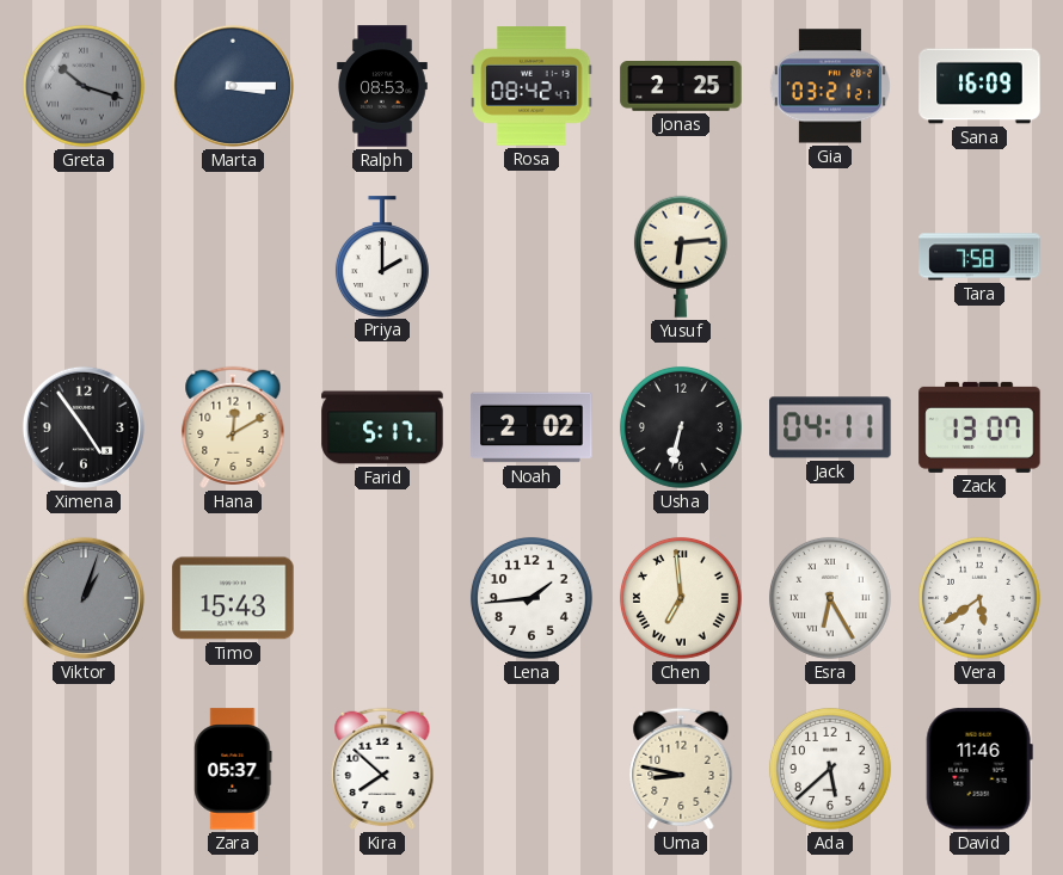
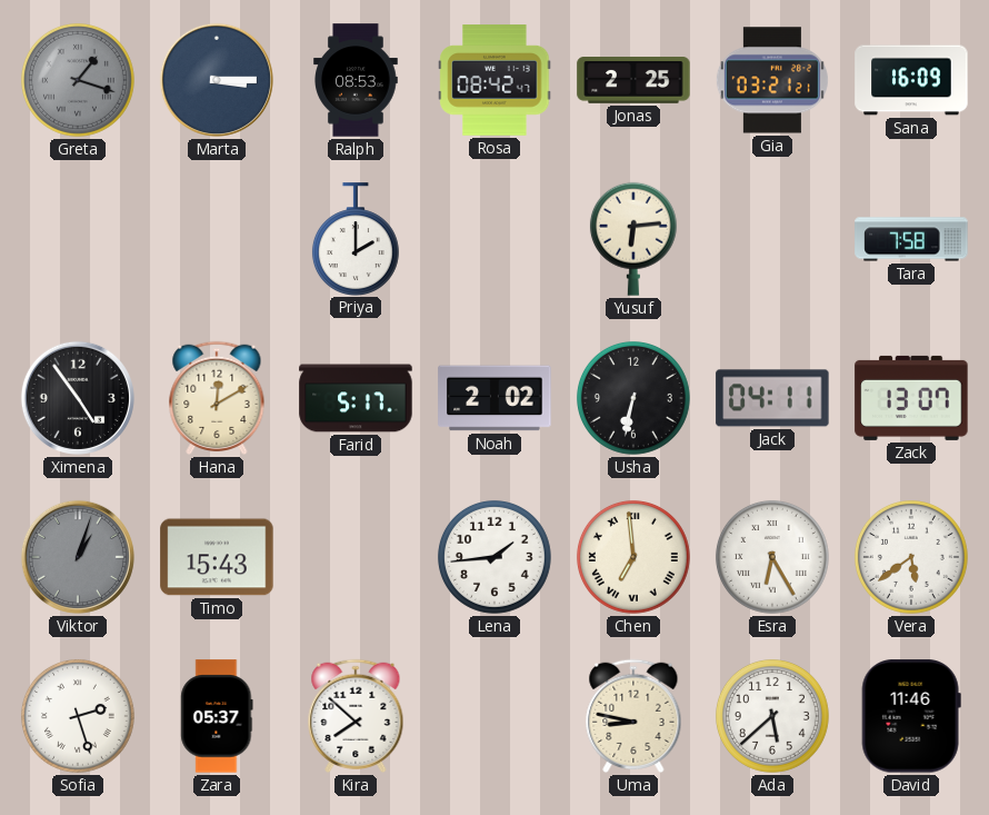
Greta: 10:18 -> 1:18 (78, 80)
Sofia: none -> 2:27 (78, 716)
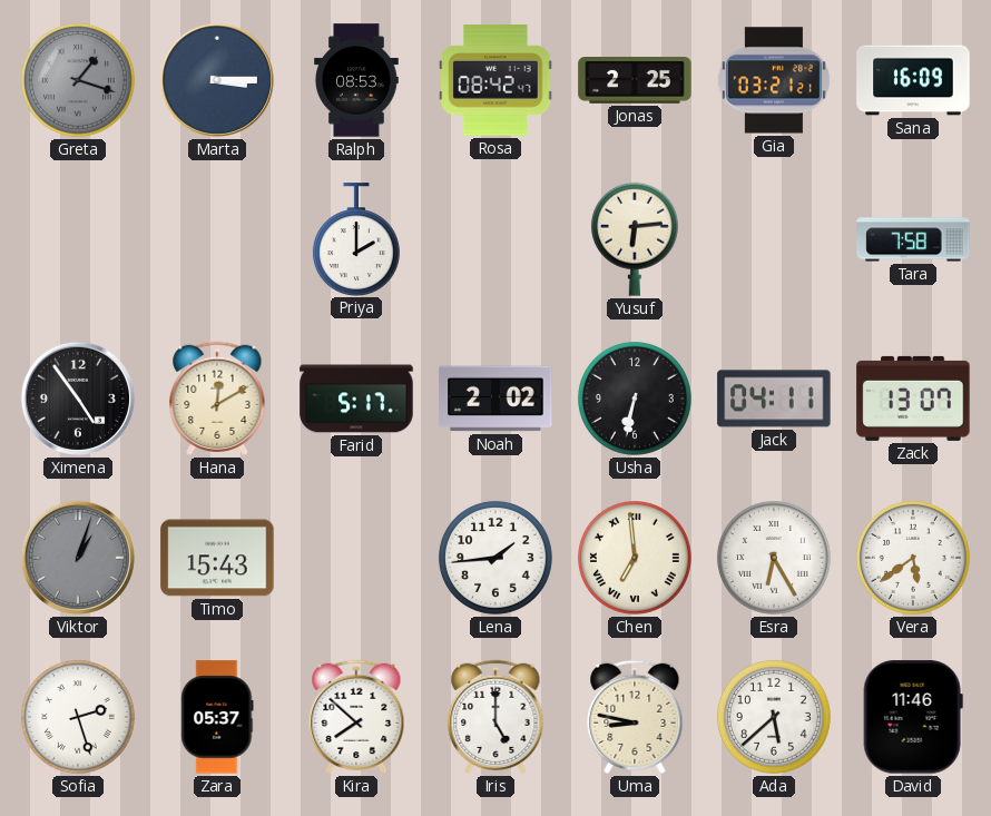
Iris: none -> 5:00 (495, 717)
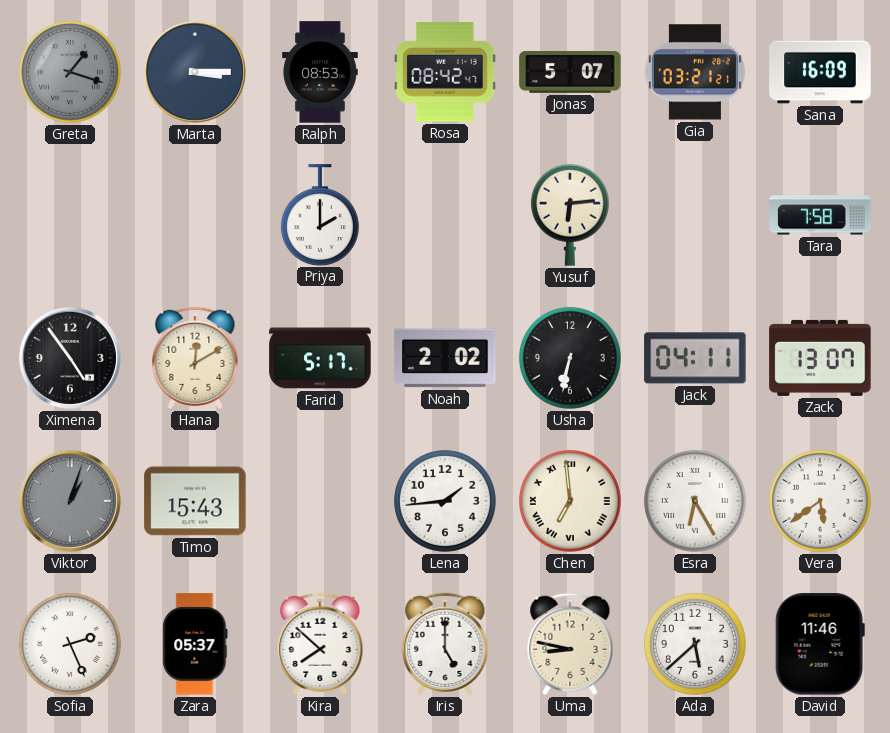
Jonas: 2:25 -> 5:07 (570, 73)
Sofia: 2:27 -> 2:26 (70, 644)
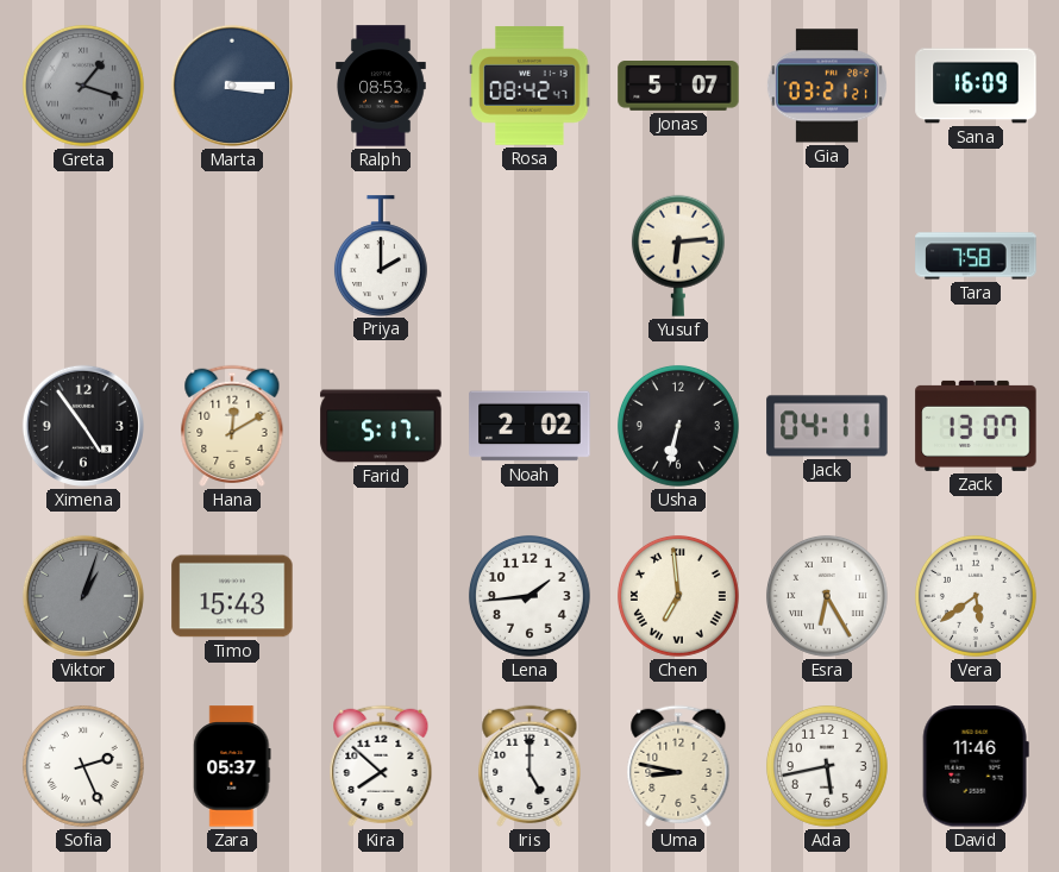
Ada: 5:38 -> 5:43 (827, 766)
